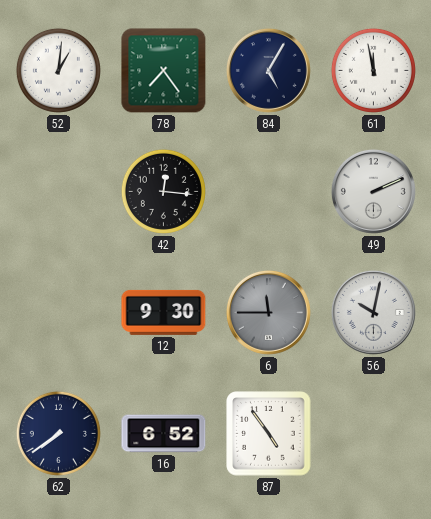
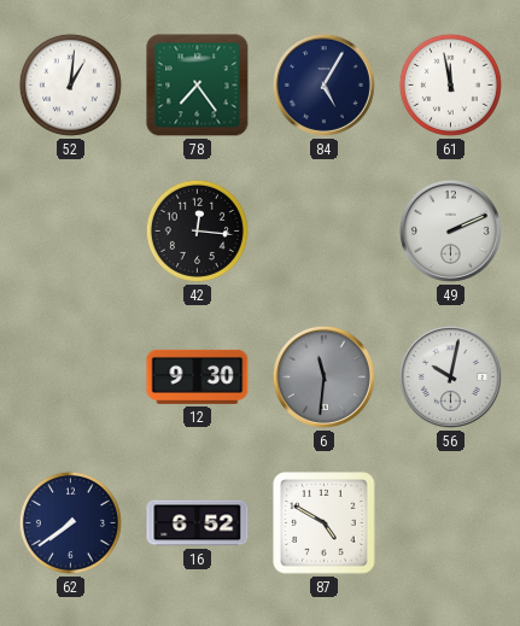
6: 11:45 -> 11:31 (323, 376)
87: 4:54 -> 4:50 (325, 523)
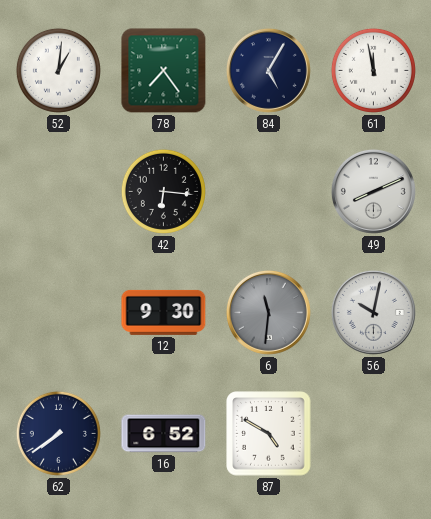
42: 12:16 -> 6:16 (163, 191)
49: 2:11 -> 8:11 (373, 191)
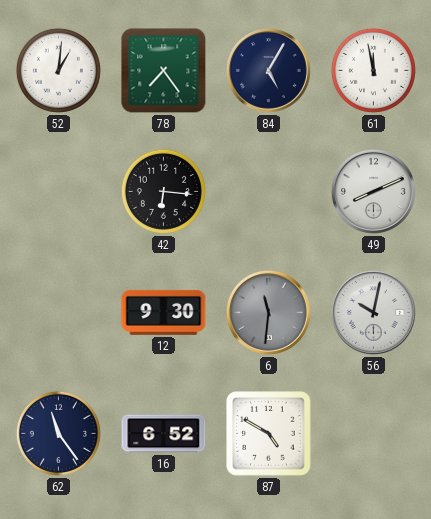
62: 7:39 -> 11:24 (58, 433)
